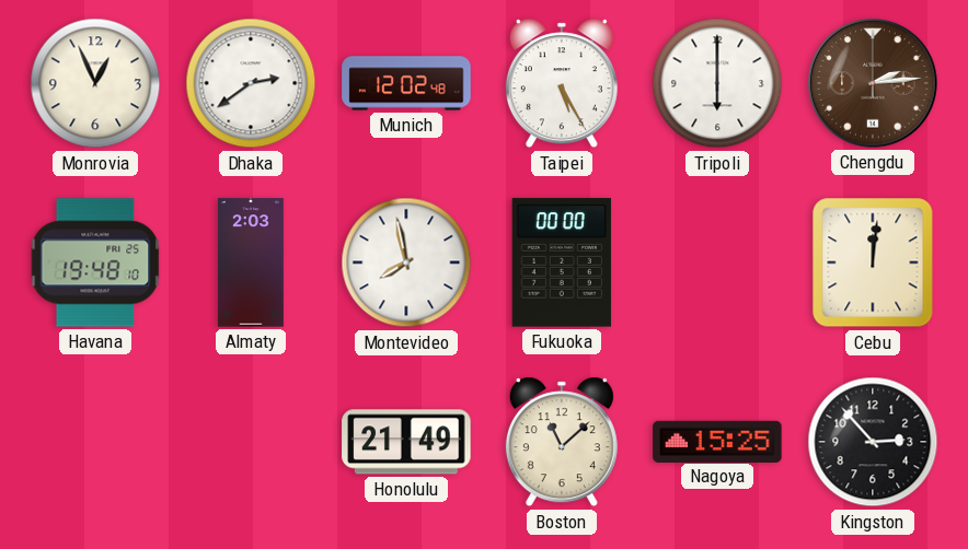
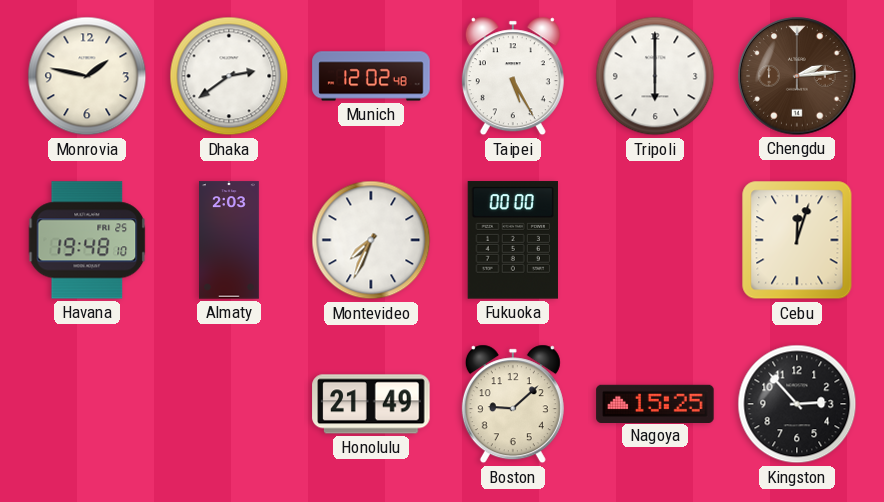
Monrovia: 12:56 -> 1:47 (87, 76)
Montevideo: 7:58 -> 7:34 (371, 240)
Cebu: 12:01 -> 12:03 (797, 240)
Boston: 11:08 -> 9:08 (513, 404)
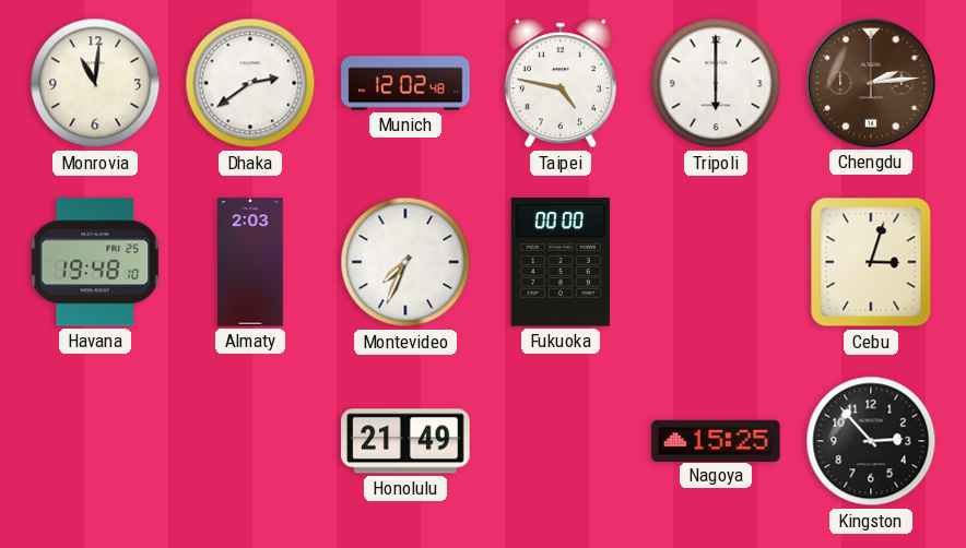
Monrovia: 1:47 -> 11:01 (95, 83)
Taipei: 5:25 -> 4:47 (561, 83)
Cebu: 12:03 -> 3:03 (871, 262)
Boston: 9:08 -> none (513, 404)
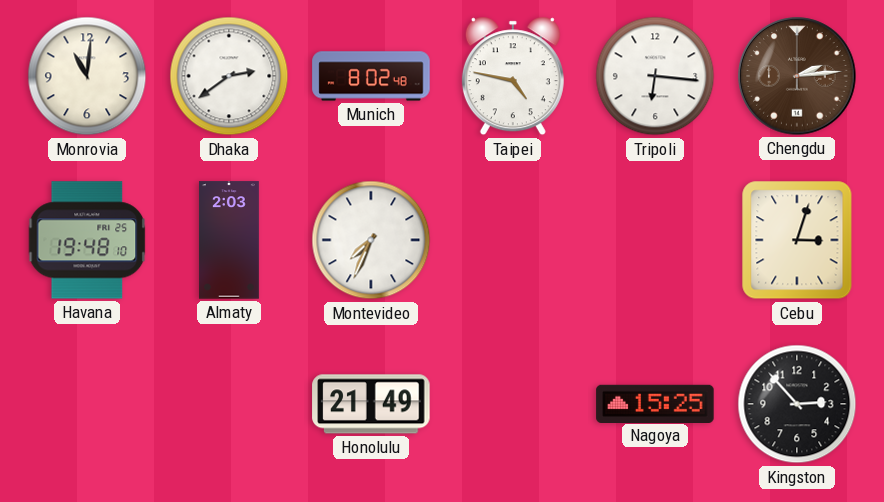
Munich: 12:02 -> 8:02 (371, 76)
Tripoli: 6:00 -> 6:16 (655, 76)
Fukuoka: 00:00 -> none (559, 262)
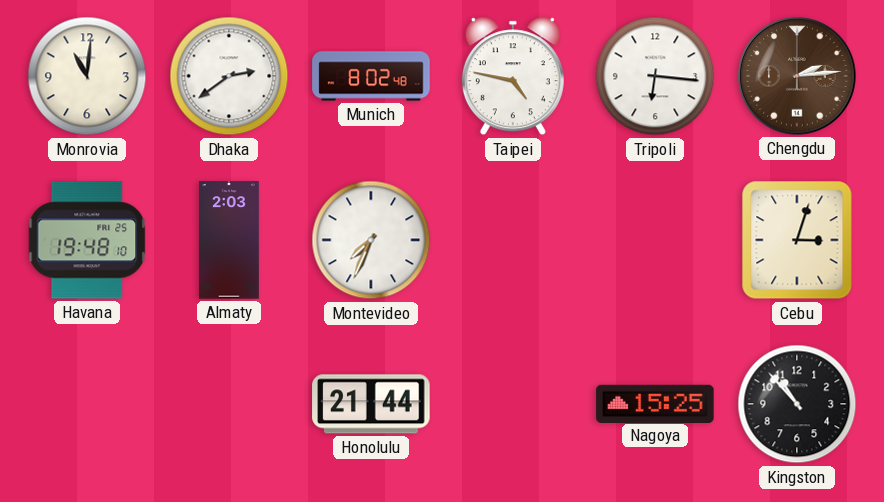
Honolulu: 21:49 -> 21:44 (371, 404)
Kingston: 2:53 -> 10:53 (797, 404)
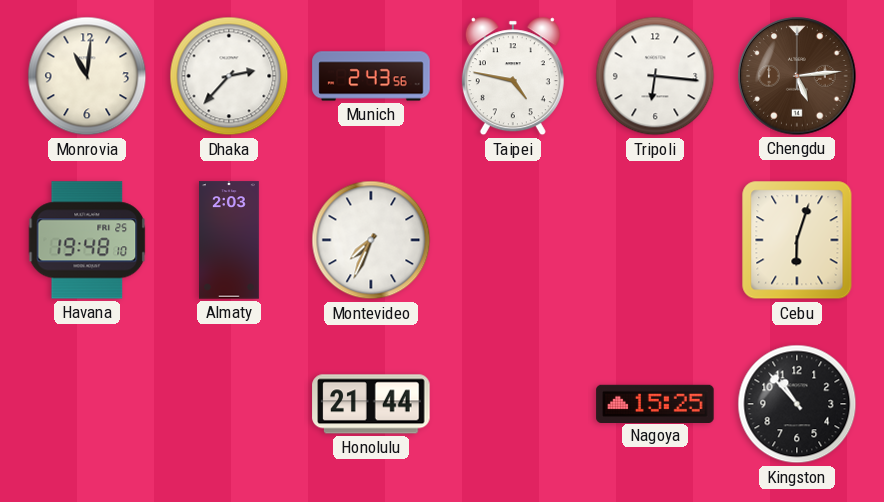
Dhaka: 2:39 -> 2:37 (229, 76)
Munich: 8:02 -> 2:43 (371, 76)
Chengdu: 2:14 -> 5:14 (797, 76)
Cebu: 3:03 -> 6:03 (797, 240)
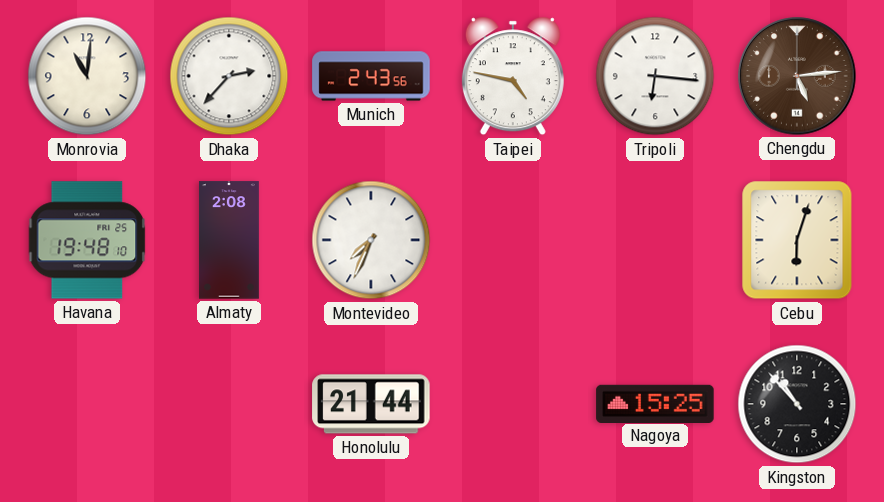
Almaty: 2:03 -> 2:08 (229, 240)
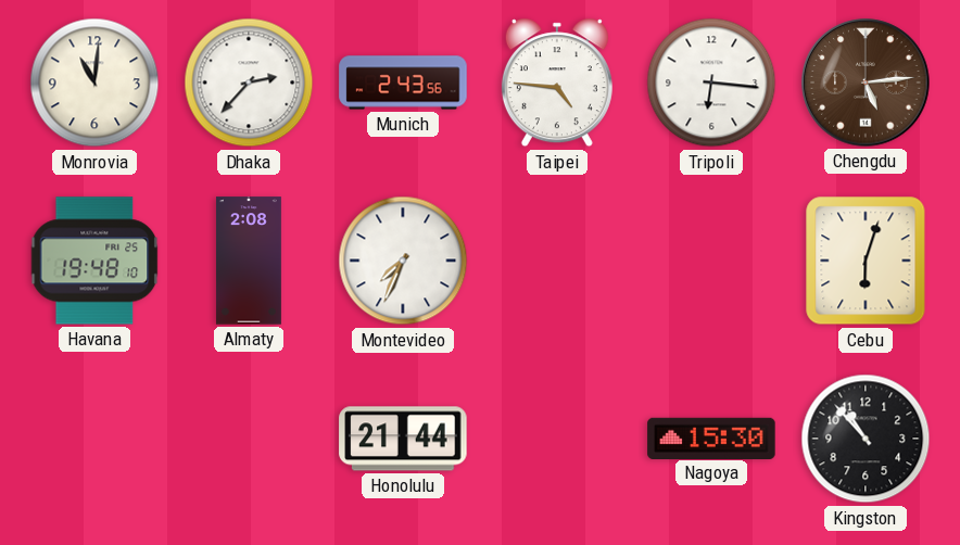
Taipei: 4:47 -> 4:46 (557, 83)
Nagoya: 15:25 -> 15:30 (711, 438)
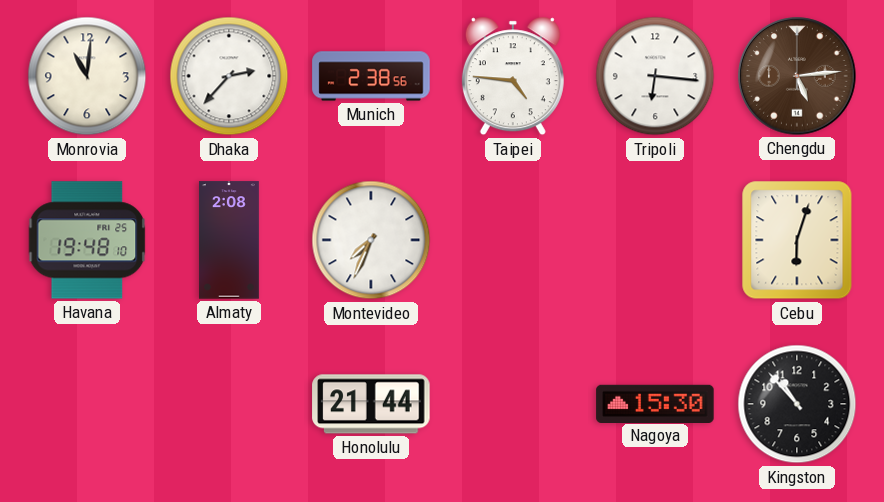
Munich: 2:43 -> 2:38 (371, 76)
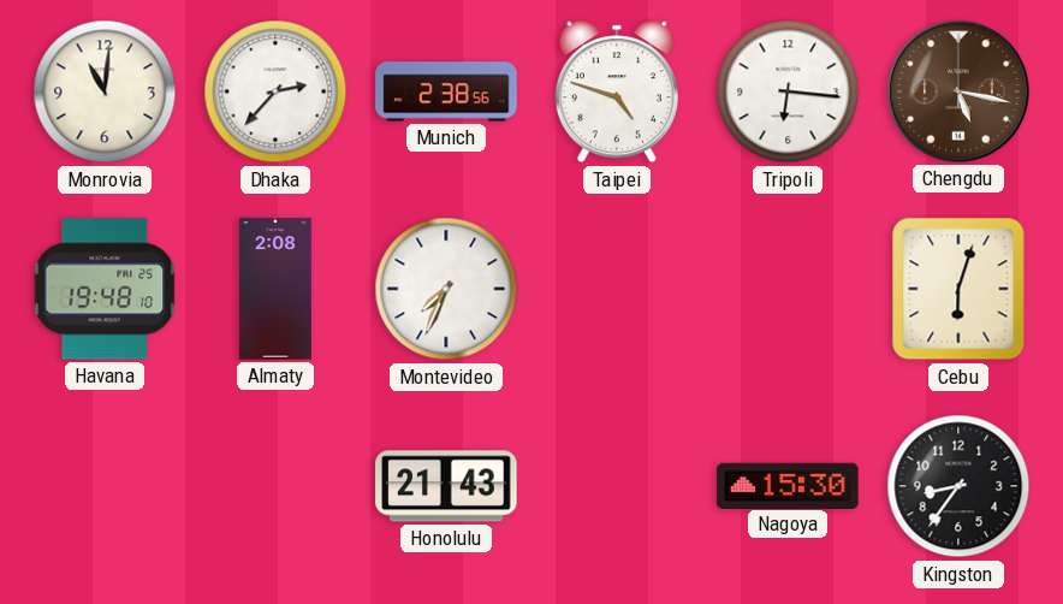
Taipei: 4:46 -> 4:48 (617, 91)
Chengdu: 5:14 -> 5:17 (958, 91)
Honolulu: 21:44 -> 21:43 (446, 486)
Kingston: 10:53 -> 8:36 (958, 486)
